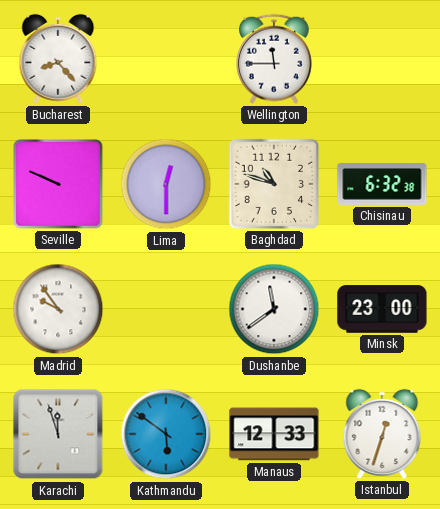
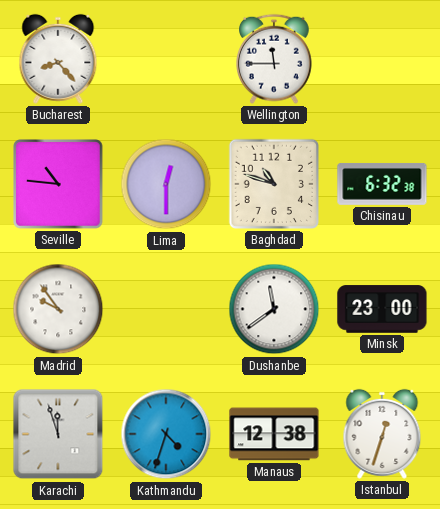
Seville: 9:49 -> 10:46 (58, 184)
Kathmandu: 5:51 -> 4:33 (166, 434)
Manaus: 12:33 -> 12:38 (274, 434)
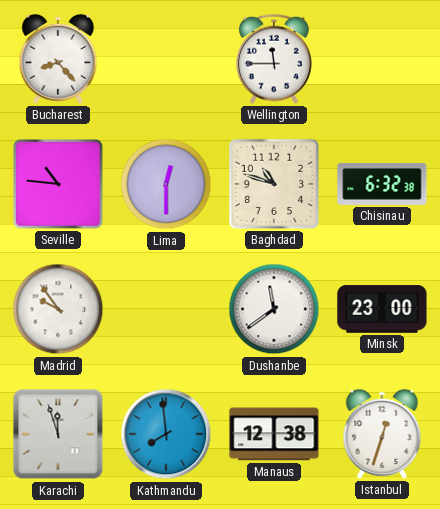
Kathmandu: 4:33 -> 7:59 (166, 434)
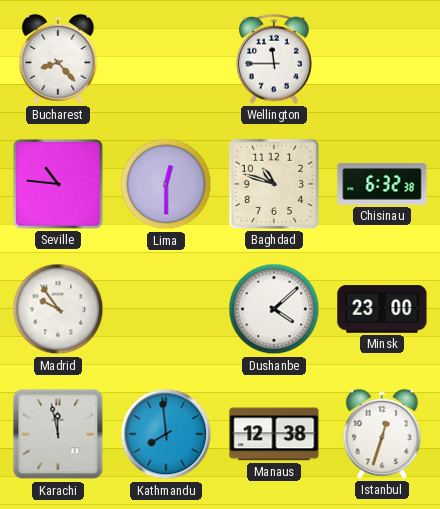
Dushanbe: 11:39 -> 4:08 (274, 309)
Karachi: 11:57 -> 11:58 (58, 434)
